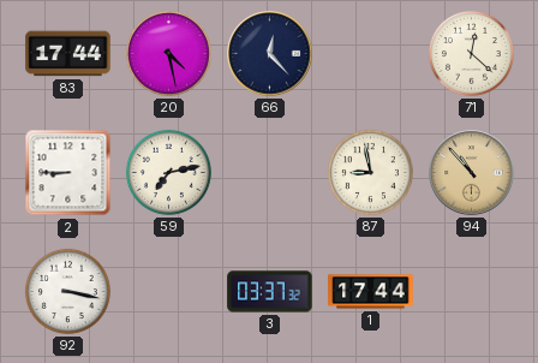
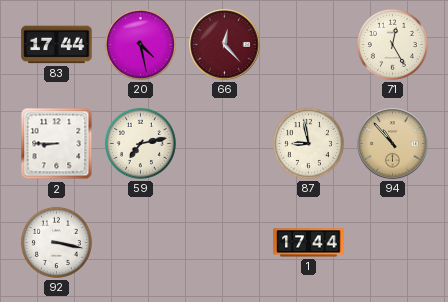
66 dial: navy -> burgundy (225, 45)
71: 12:22 -> 12:25 (392, 44)
3: 03:37 -> none (270, 292)
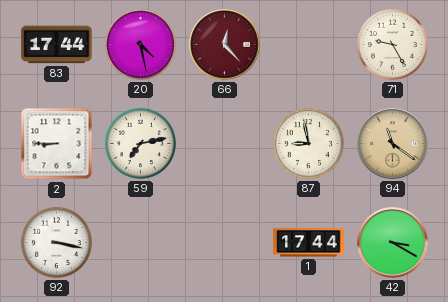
71: 12:25 -> 9:25 (392, 44)
94: 10:53 -> 11:21 (393, 144)
42: none -> 3:20 (393, 243)
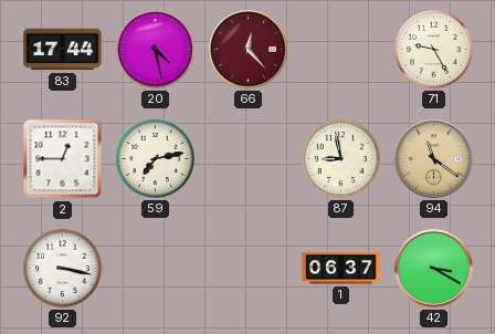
2: 8:45 -> 12:45 (63, 159)
1: 17:44 -> 06:37 (341, 269)
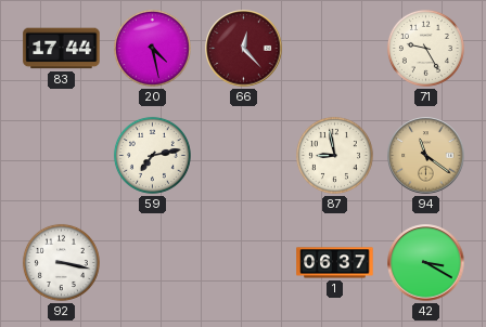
2: 12:45 -> none (63, 159)
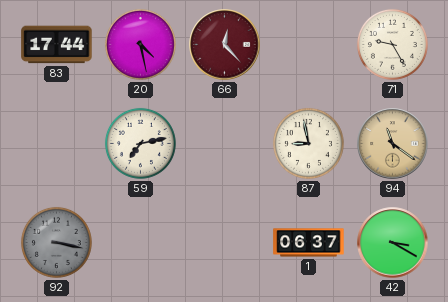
92 dial: white -> grey (56, 242)
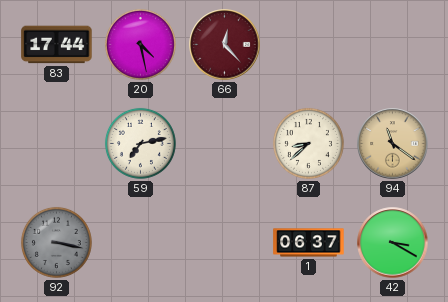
71: 9:25 -> none (392, 44)
87: 8:58 -> 8:38 (308, 143)
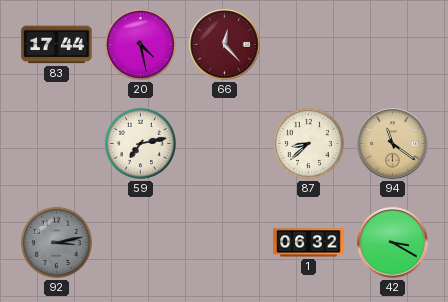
92: 3:17 -> 3:13 (56, 242)
1: 06:37 -> 06:32 (309, 243)
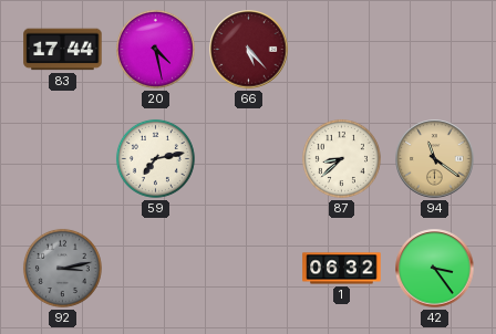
66: 12:23 -> 5:23 (249, 50)
42: 3:20 -> 3:24 (435, 269)
